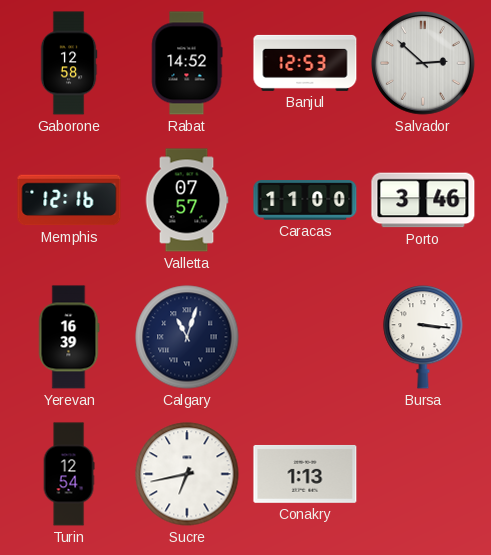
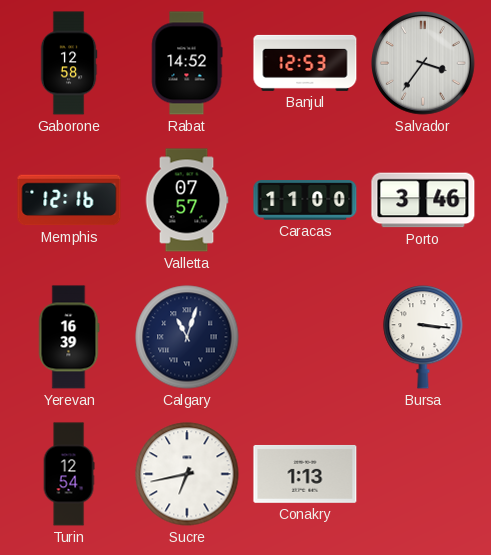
Salvador: 2:52 -> 3:36 (423, 63)
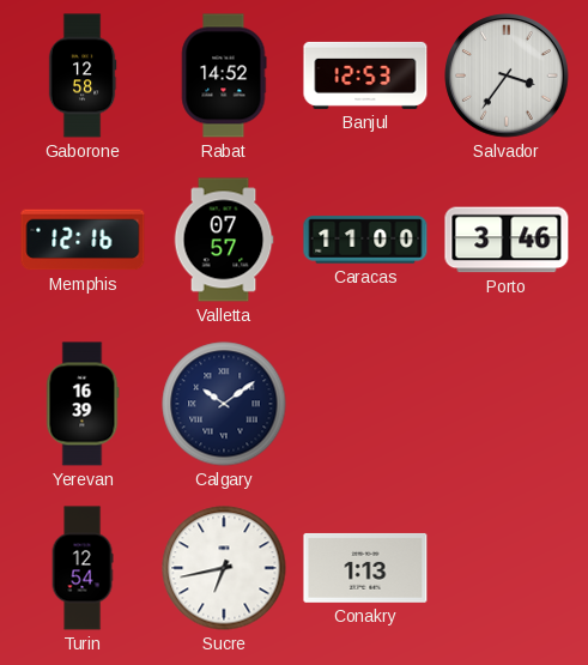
Calgary: 11:03 -> 10:09 (224, 404)
Bursa: 3:16 -> none (423, 337)
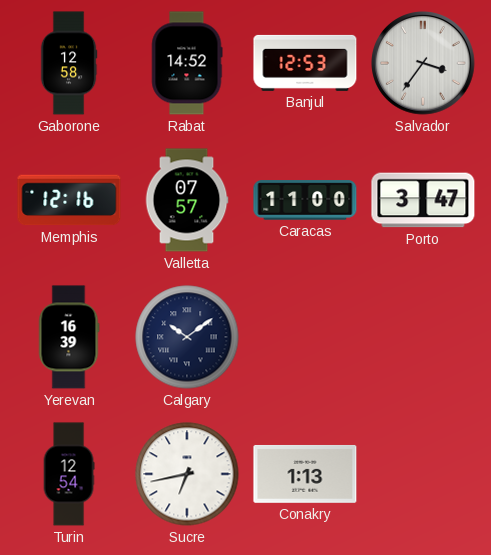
Porto: 3:46 -> 3:47 (423, 200)
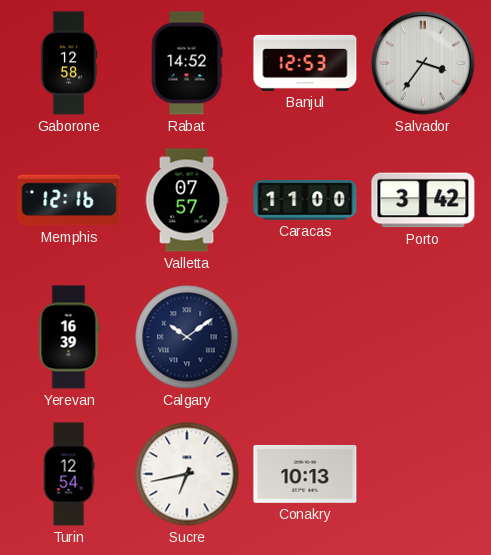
Porto: 3:47 -> 3:42 (423, 200)
Conakry: 1:13 -> 10:13 (305, 474)
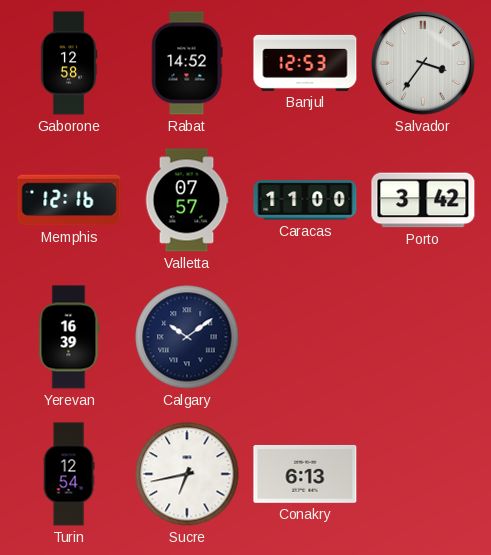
Conakry: 10:13 -> 6:13 (305, 474)
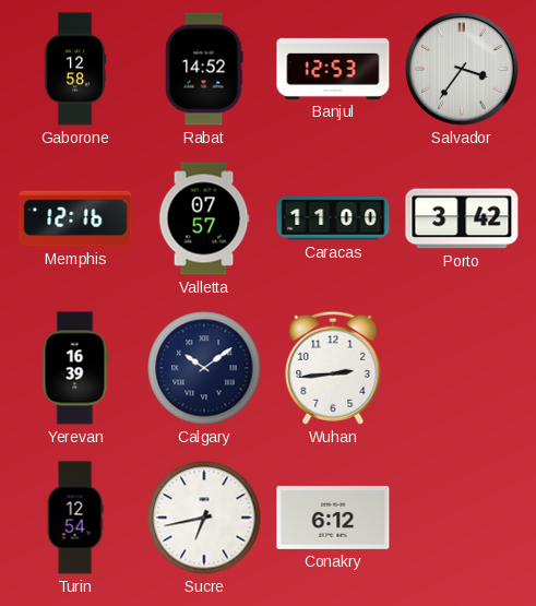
Wuhan: none -> 2:44 (333, 368)
Conakry: 6:13 -> 6:12 (333, 518)
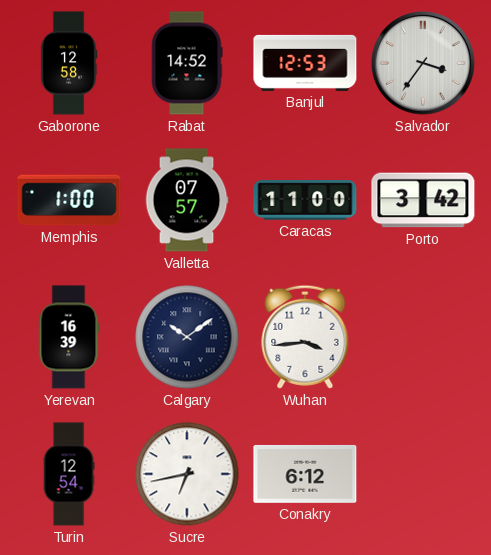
Memphis: 12:16 -> 1:00 (69, 200)
Wuhan: 2:44 -> 3:44 (305, 337)
